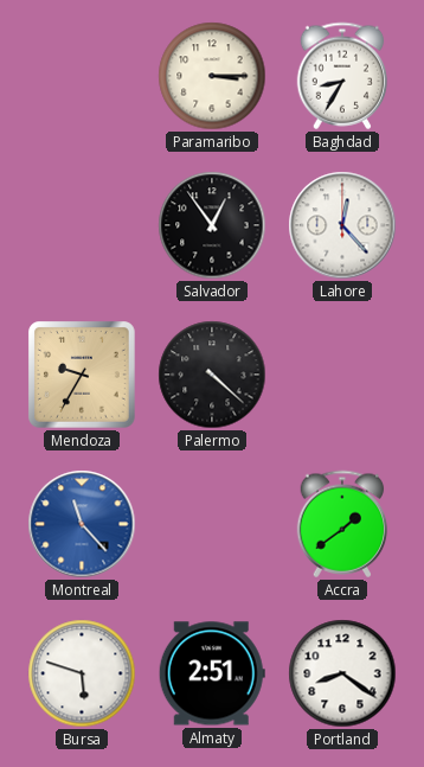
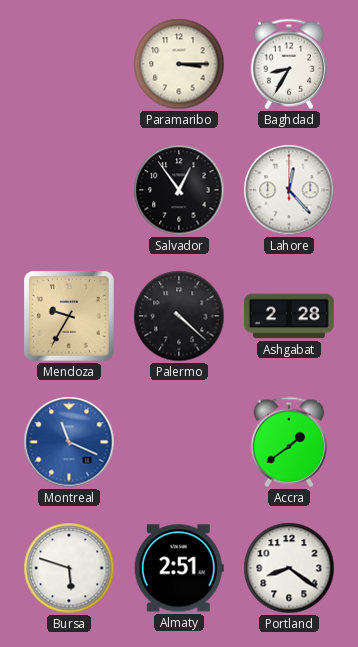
Ashgabat: none -> 2:28 (289, 316)
Montreal: 11:23 -> 11:19 (69, 442)
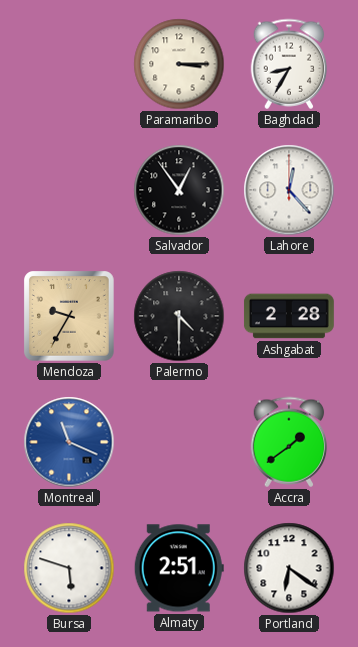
Palermo: 4:22 -> 4:30 (179, 316)
Portland: 8:21 -> 6:21 (289, 568)
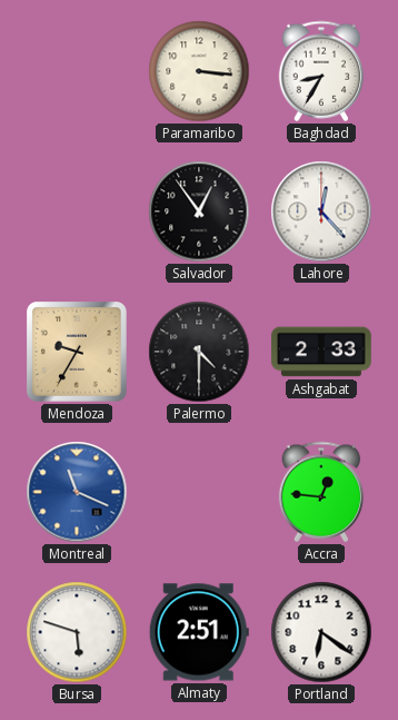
Paramaribo: 3:15 -> 3:16 (199, 71)
Ashgabat: 2:28 -> 2:33 (321, 352)
Accra: 1:39 -> 12:46 (321, 492)
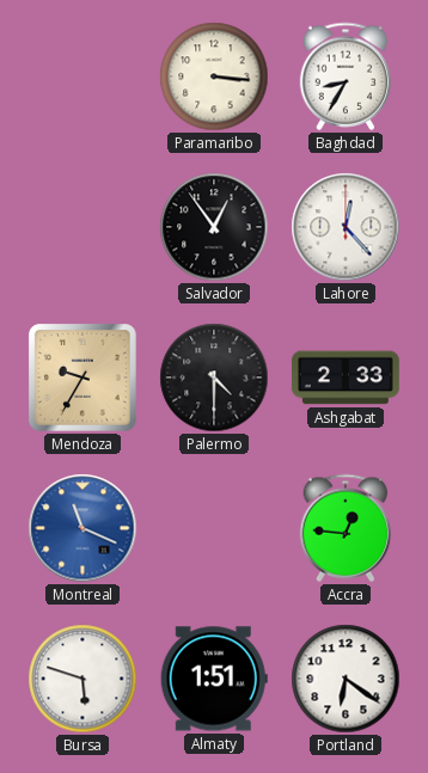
Almaty: 2:51 -> 1:51 (214, 679)
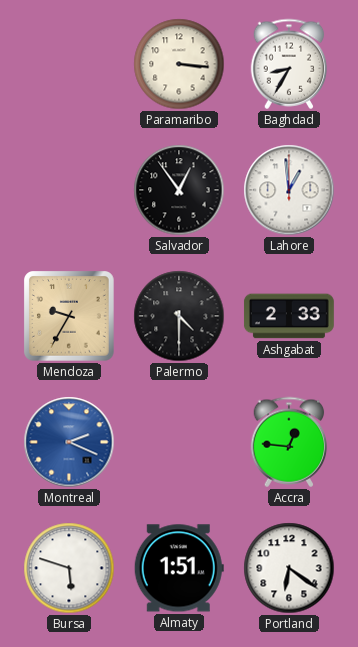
Lahore: 12:23 -> 12:59 (289, 190)
Montreal: 11:19 -> 2:19 (69, 442)
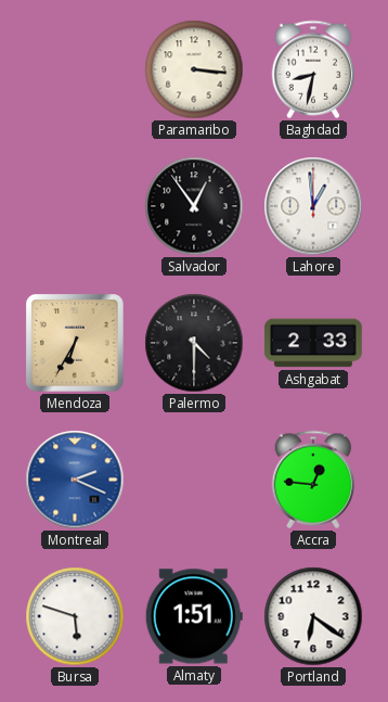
Baghdad: 8:35 -> 8:32 (313, 69)
Mendoza: 9:35 -> 6:35 (76, 344)
